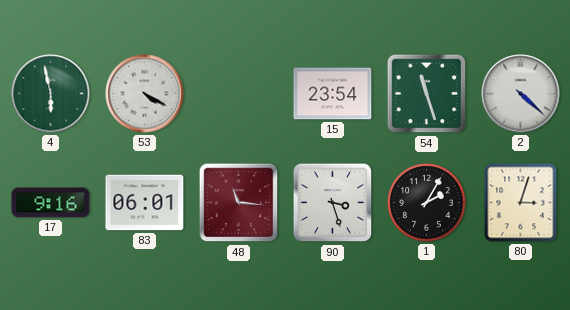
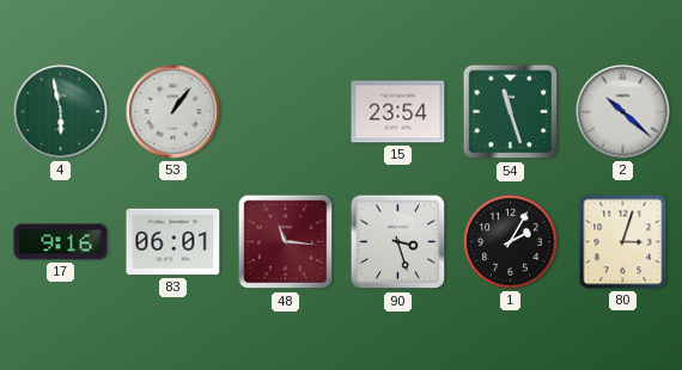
53: 4:20 -> 1:06 (173, 112)
2: 4:22 -> 10:22 (623, 112)
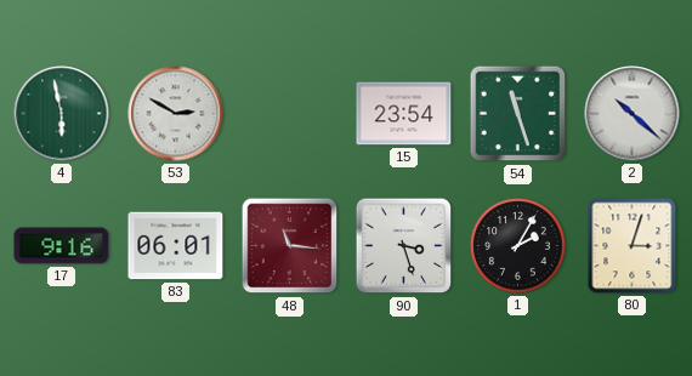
53: 1:06 -> 2:50 (176, 114)
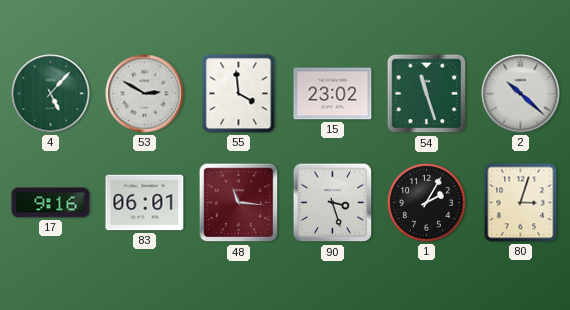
4: 5:58 -> 5:07 (51, 94)
55: none -> 3:59 (239, 94)
15: 23:54 -> 23:02 (333, 94)
